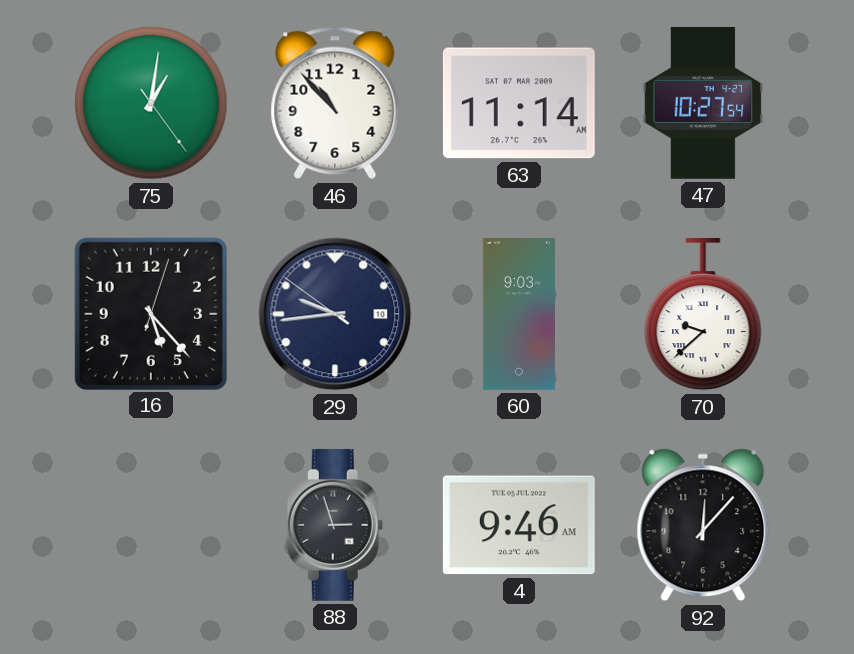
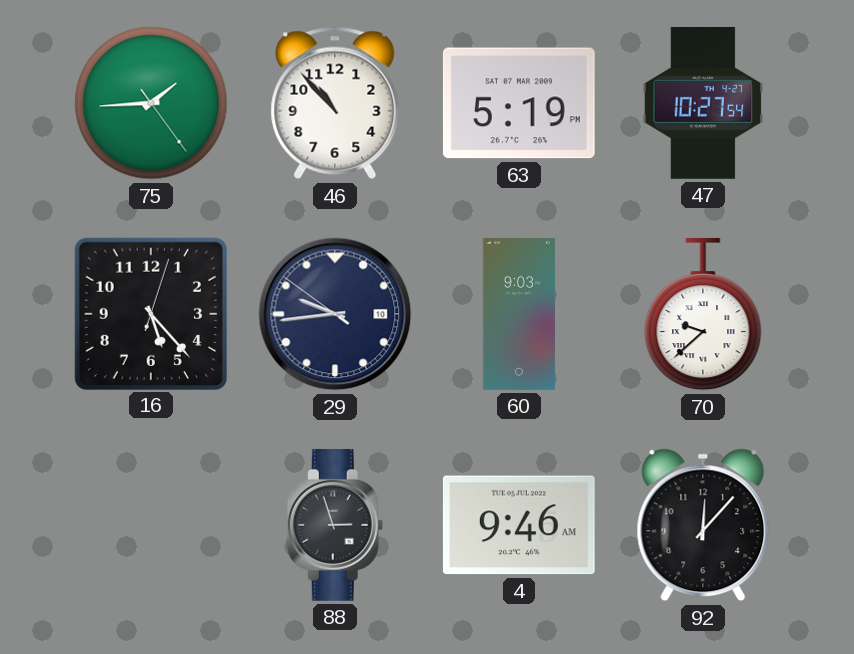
75: 1:01 -> 1:44 (151, 103)
63: 11:14 -> 5:19 (519, 103)
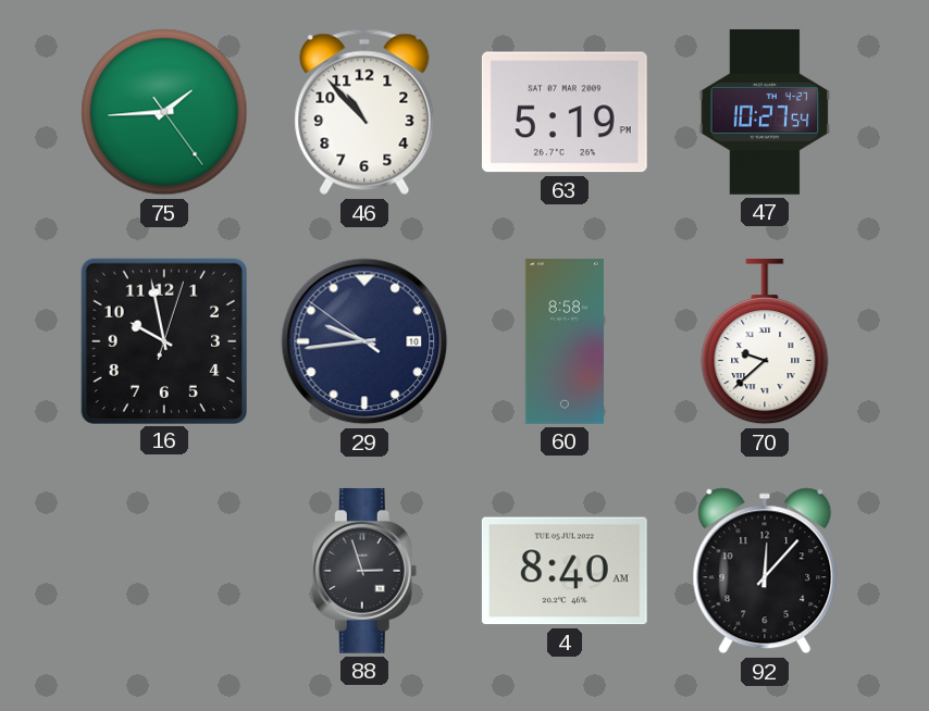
16: 5:23 -> 9:58 (163, 340)
60: 9:03 -> 8:58 (565, 342)
4: 9:46 -> 8:40 (565, 571)
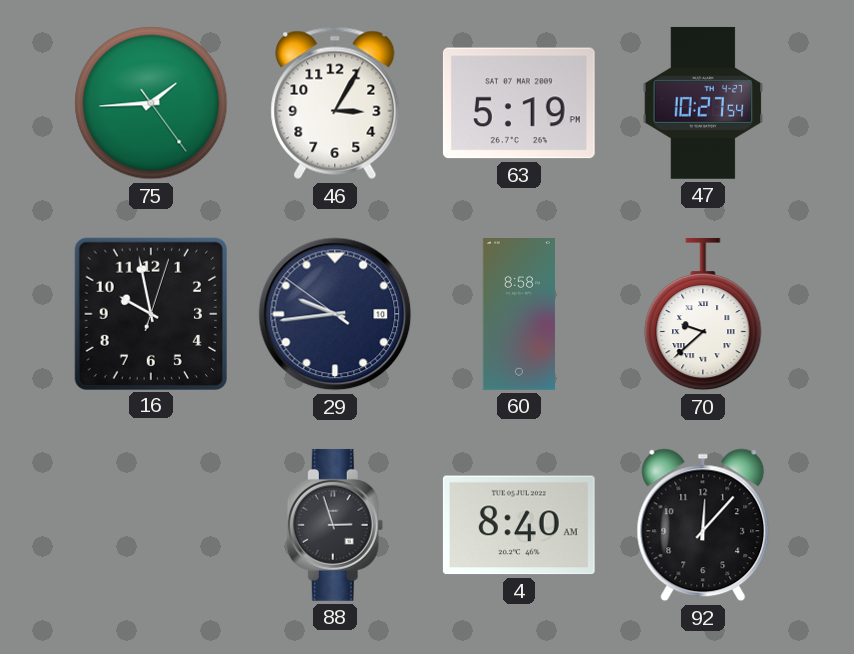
46: 10:53 -> 3:05 (335, 103)
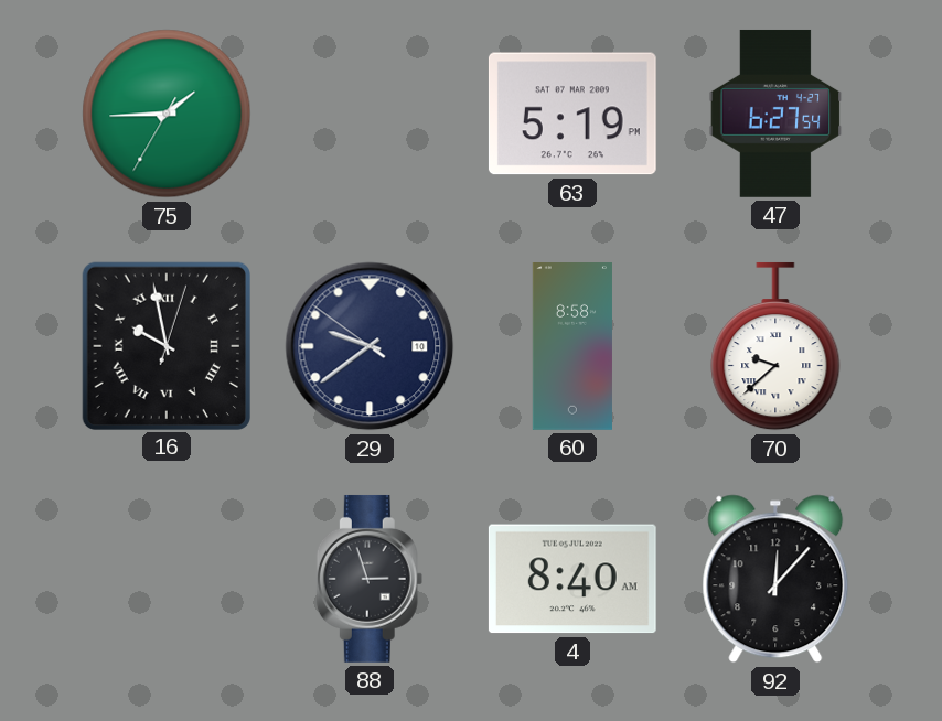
75: 1:44:24 -> 1:44:35 (167, 114)
46: 3:05 -> none (335, 103)
47: 10:27 -> 6:27 (775, 114)
16 numerals: Arabic -> Roman (165, 345)
29: 9:43 -> 9:38 (370, 346)
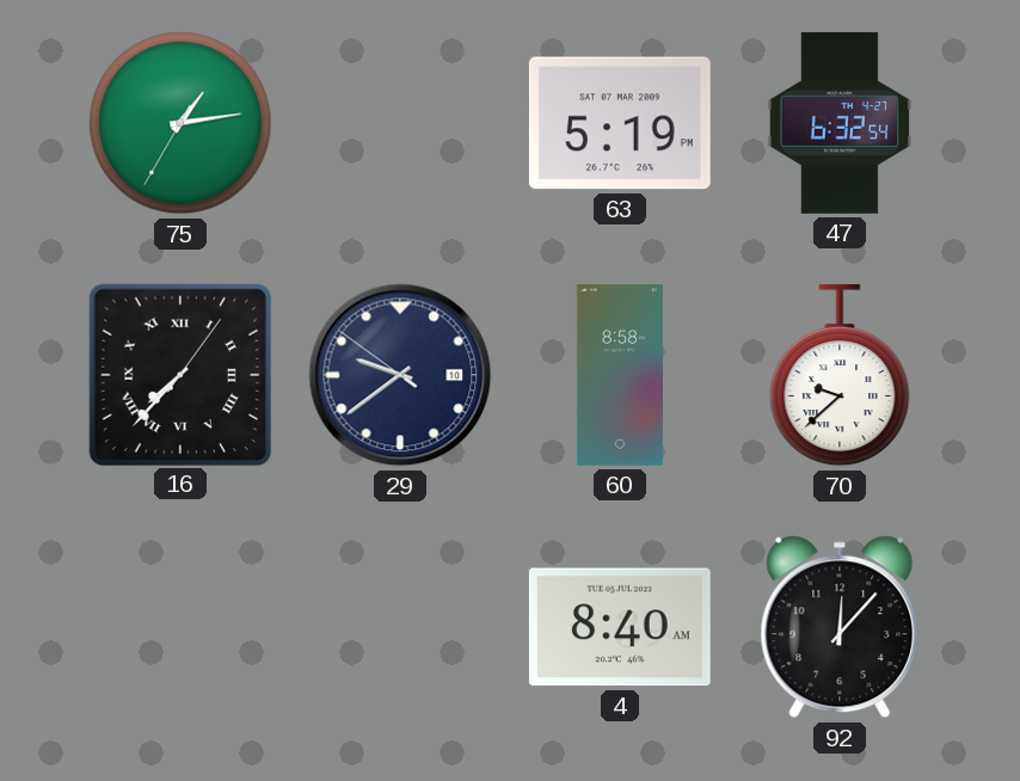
75: 1:44 -> 1:13 (180, 123)
47: 6:27 -> 6:32 (840, 123)
16: 9:58 -> 7:37 (179, 374)
88: 2:57 -> none (370, 579)
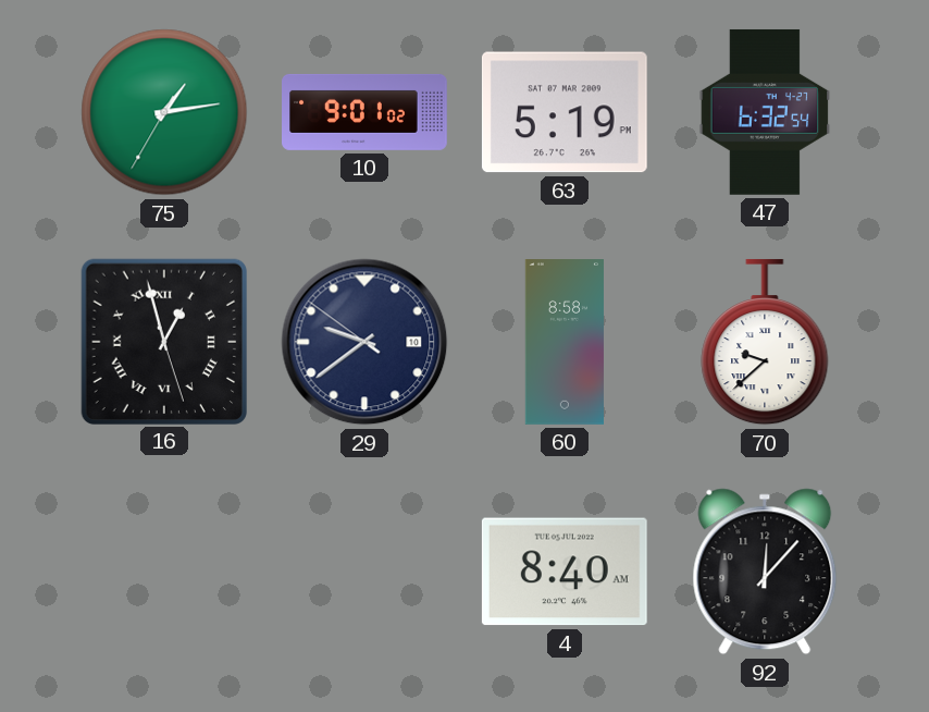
10: none -> 9:01 (366, 112)
16: 7:37 -> 12:57 (163, 341)
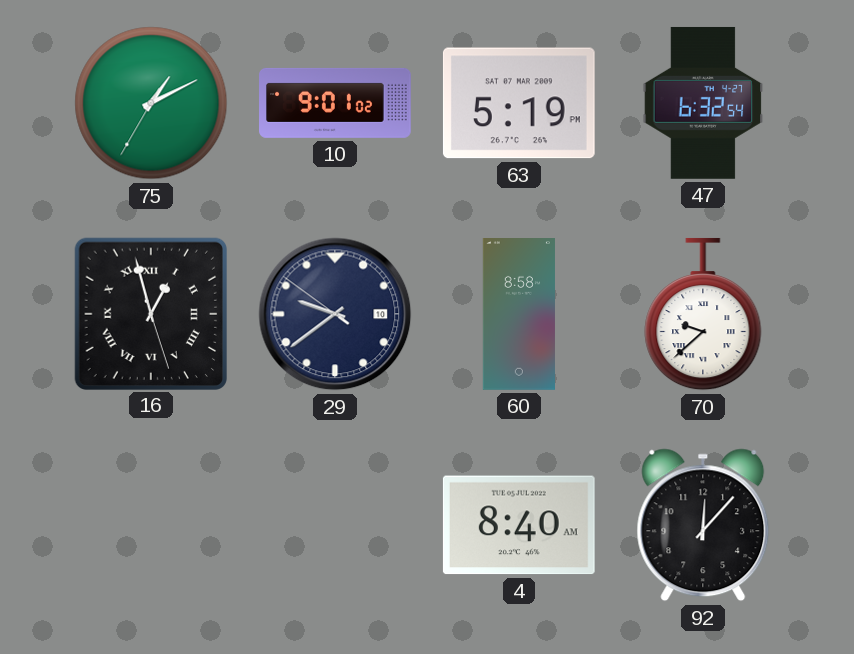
75: 1:13 -> 1:10 (151, 103)
